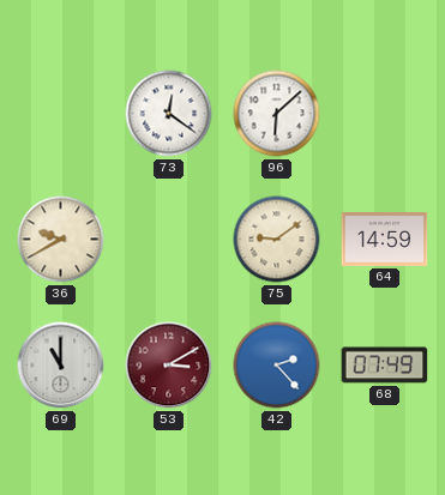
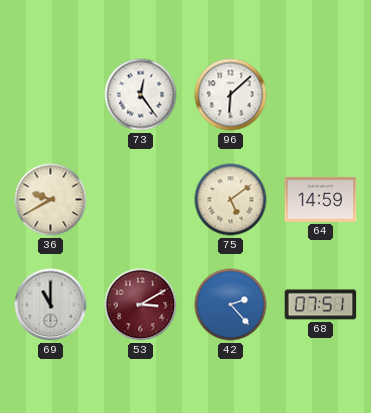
73: 12:21 -> 12:24 (141, 95)
75: 9:09 -> 5:09 (231, 200)
68: 07:49 -> 07:51 (321, 305)
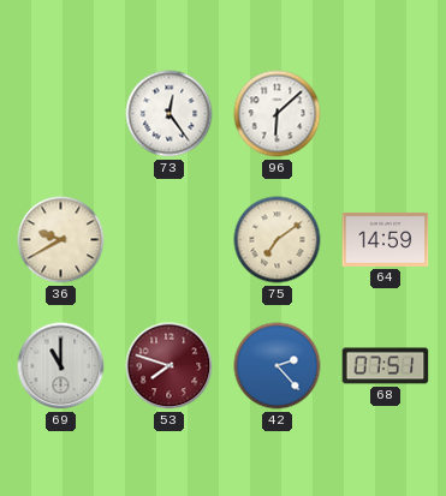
75: 5:09 -> 7:09 (278, 240)
53: 3:10 -> 7:48 (170, 366)
